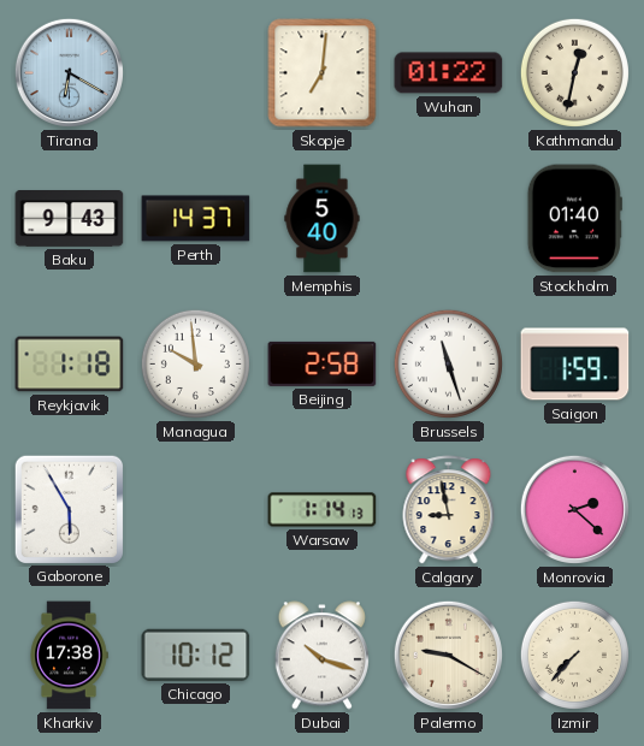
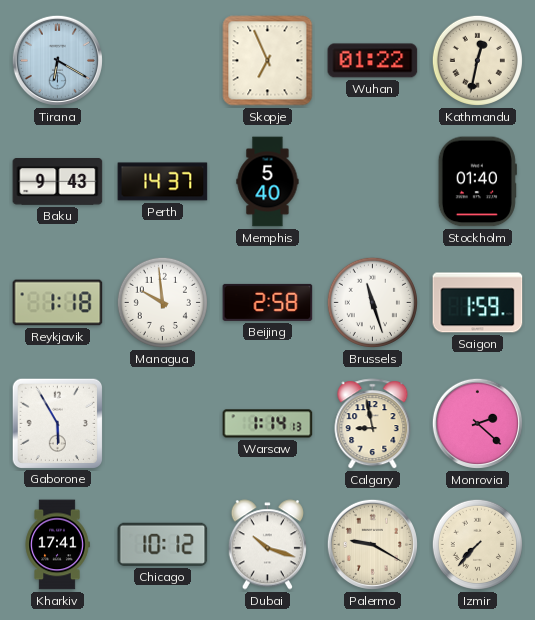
Skopje: 7:01 -> 6:56 (268, 61)
Kharkiv: 17:38 -> 17:41 (57, 545)
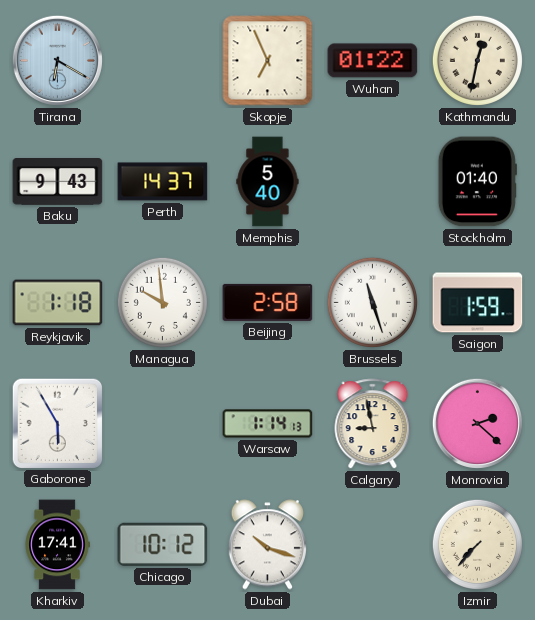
Palermo: 9:20 -> none (372, 544)
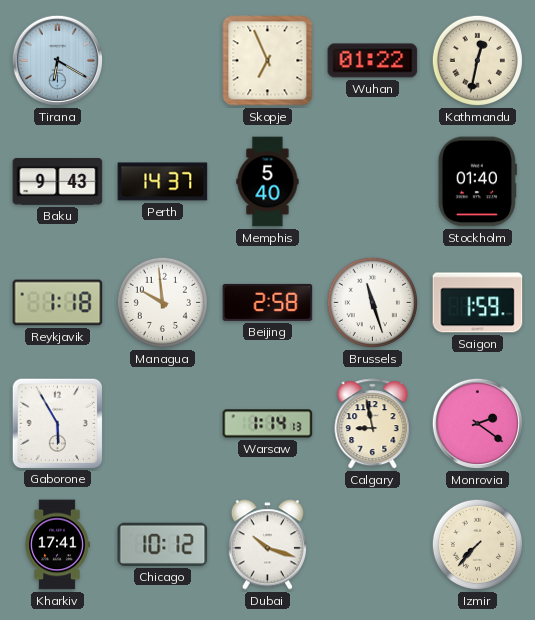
Monrovia: 2:22 -> 2:21 (477, 423)
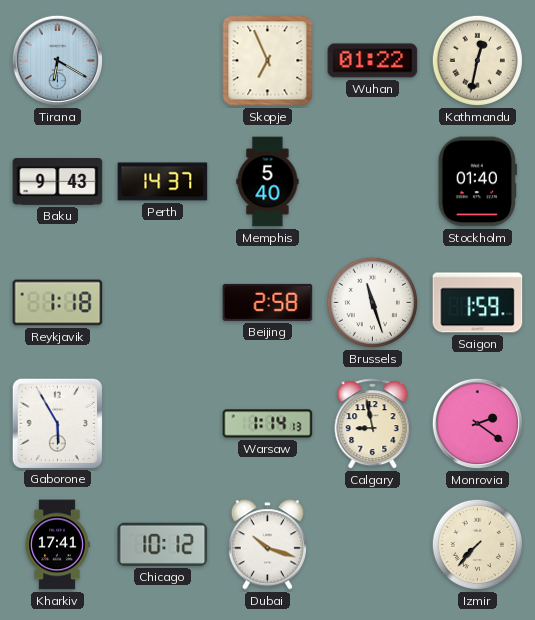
Managua: 9:59 -> none (162, 302)
